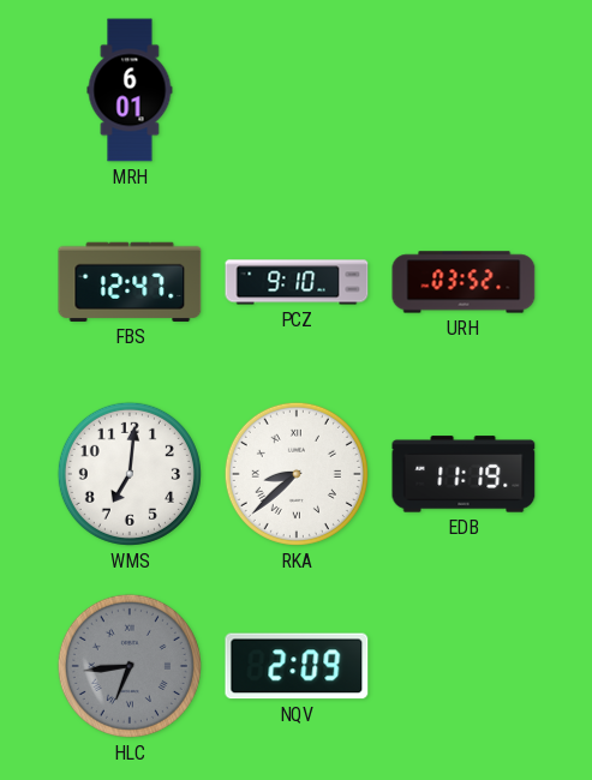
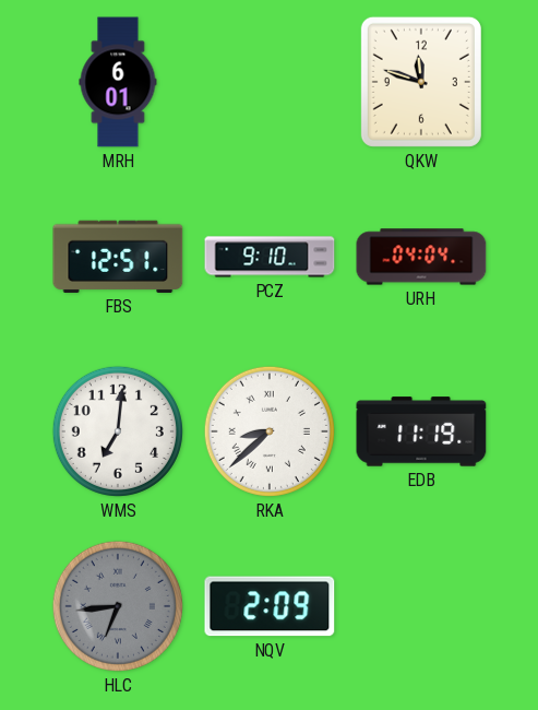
QKW: none -> 11:48 (421, 82)
FBS: 12:47 -> 12:51 (118, 257)
URH: 03:52 -> 04:04 (421, 257)
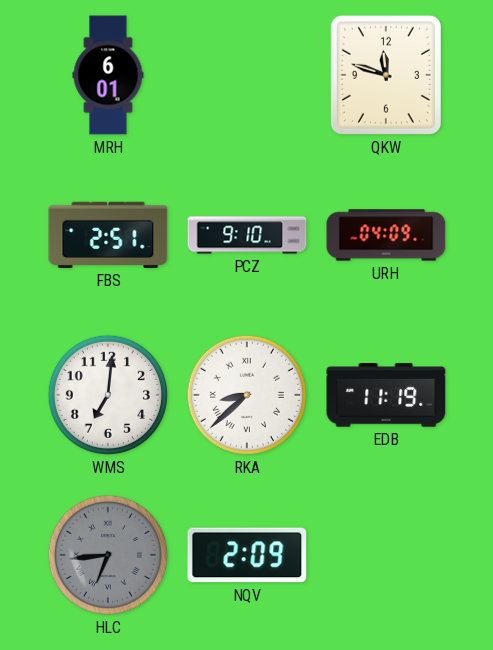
FBS: 12:51 -> 2:51 (108, 235)
URH: 04:04 -> 04:09 (386, 235)
